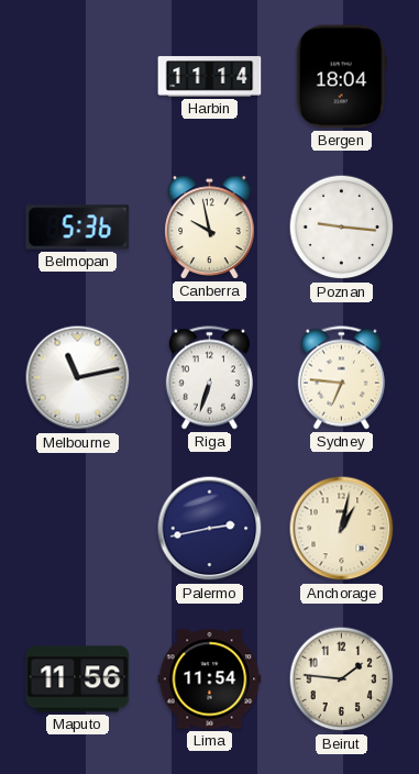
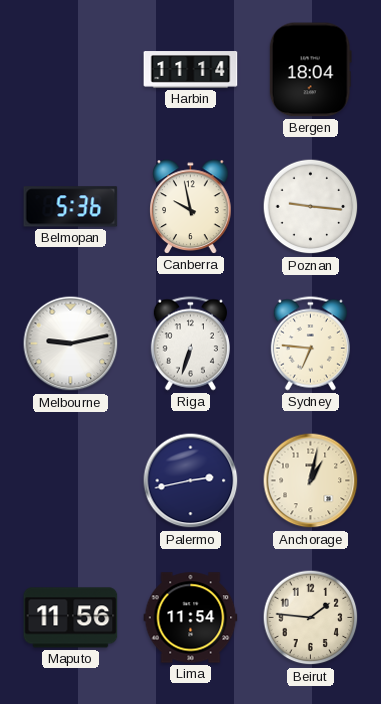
Melbourne: 11:13 -> 9:13 (71, 344)
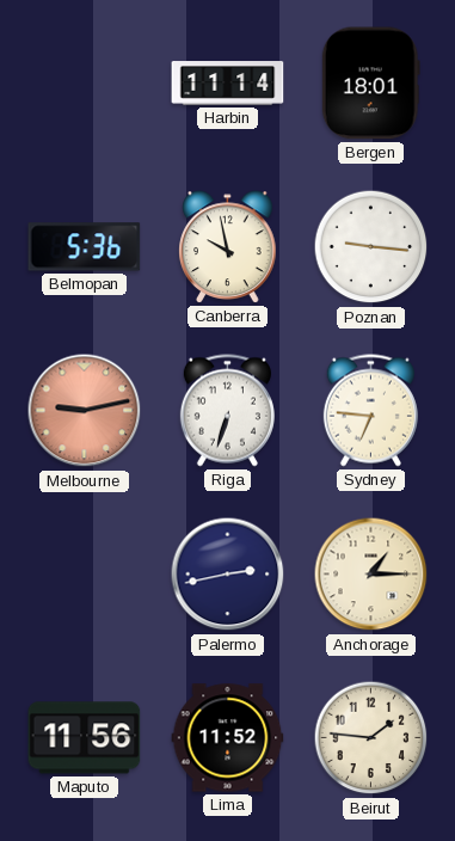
Bergen: 18:04 -> 18:01 (370, 84)
Melbourne dial: white -> salmon (85, 411)
Anchorage: 1:02 -> 1:15 (371, 575)
Lima: 11:54 -> 11:52 (228, 738)
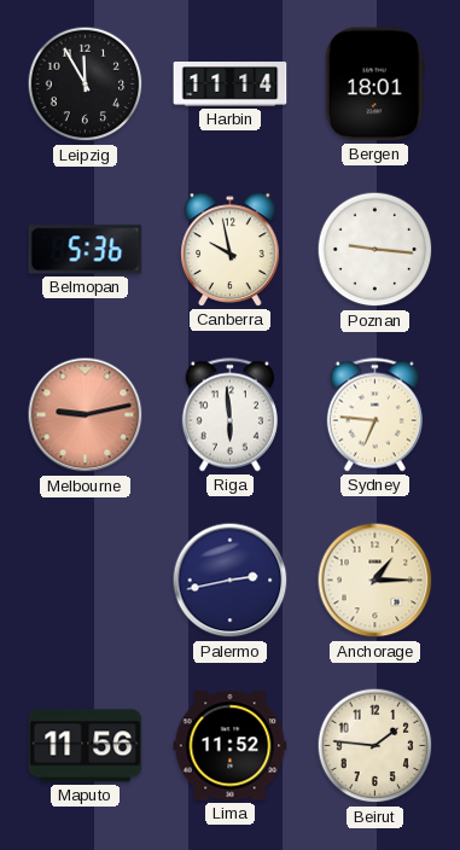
Leipzig: none -> 11:55 (86, 85)
Riga: 6:33 -> 5:59 (229, 415)
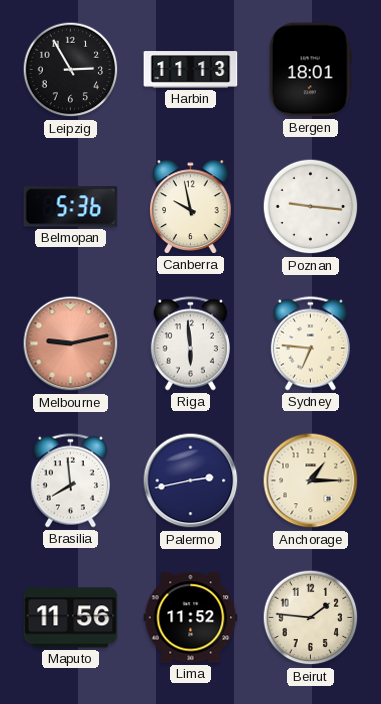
Leipzig: 11:55 -> 2:55 (71, 70)
Harbin: 11:14 -> 11:13 (191, 70)
Brasilia: none -> 7:59 (70, 481)
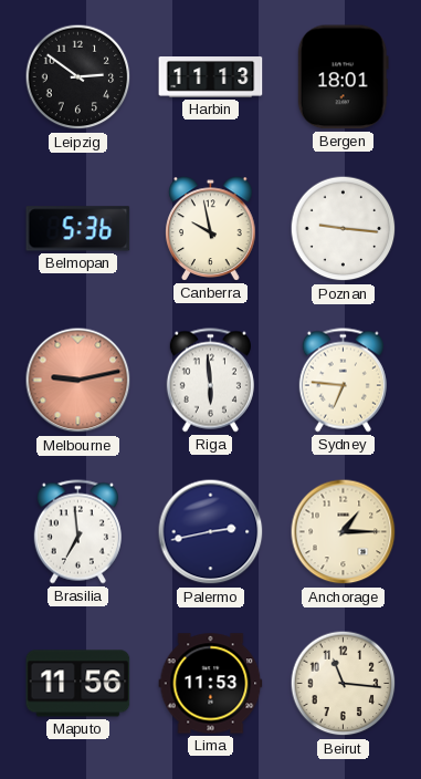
Leipzig: 2:55 -> 2:51 (78, 77)
Brasilia: 7:59 -> 6:59 (77, 532)
Lima: 11:52 -> 11:53 (211, 684)
Beirut: 1:46 -> 11:16 (344, 684)
